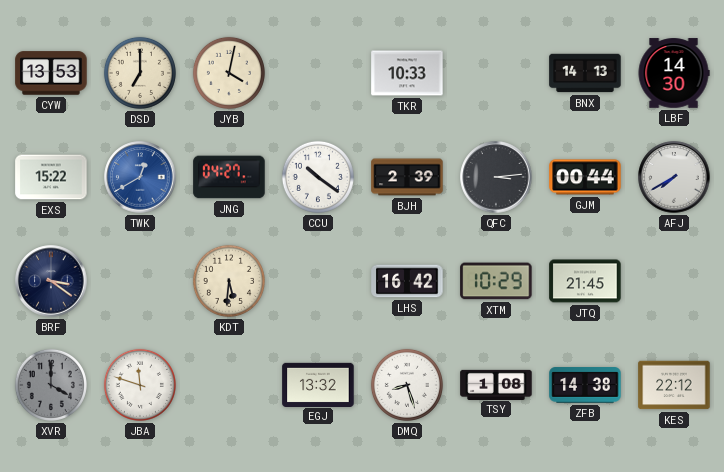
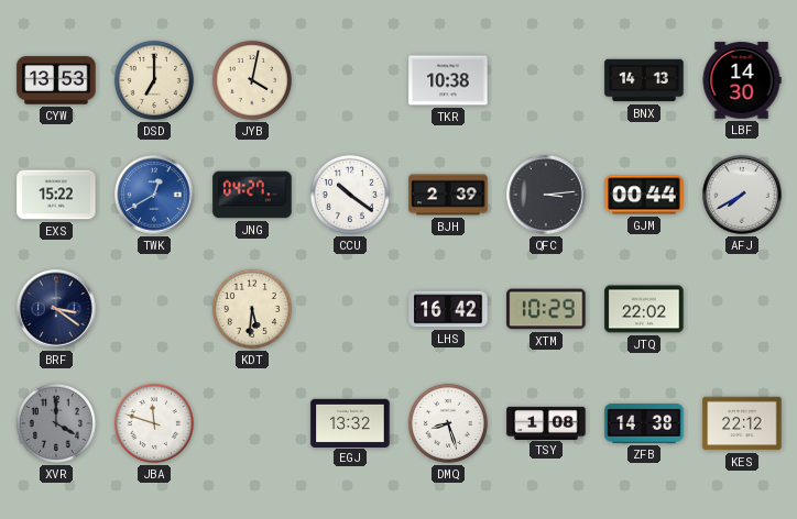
TKR: 10:33 -> 10:38 (448, 80)
JTQ: 21:45 -> 22:02 (644, 309)
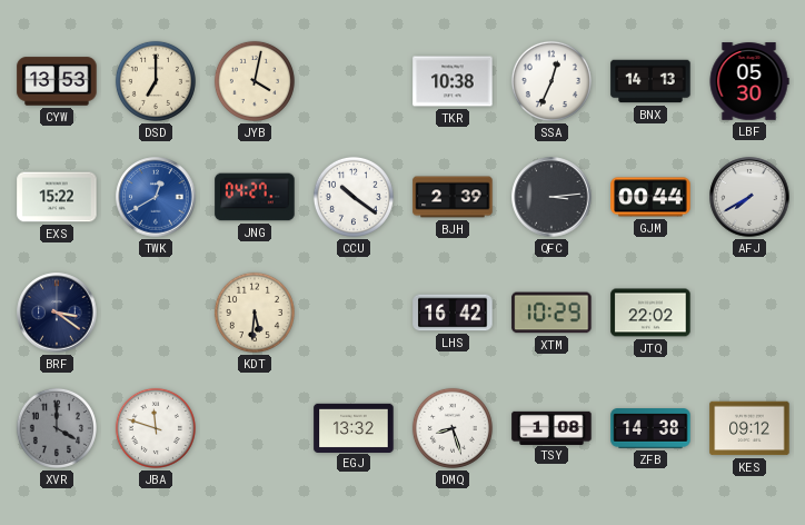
SSA: none -> 12:34 (551, 81)
LBF: 14:30 -> 05:30 (749, 81)
KES: 22:12 -> 09:12 (749, 428)
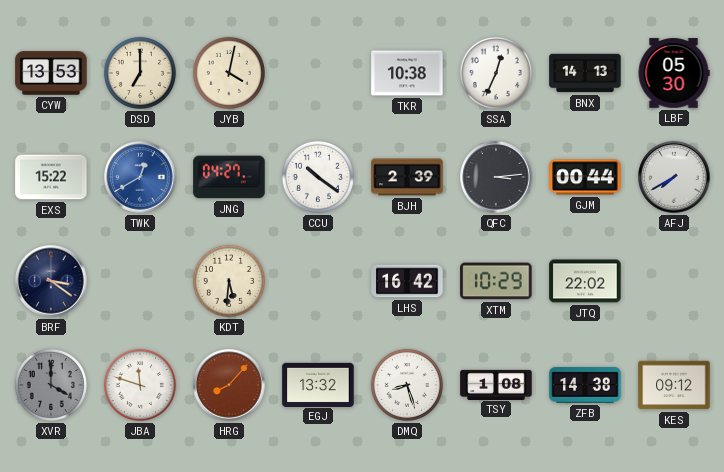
HRG: none -> 8:07 (229, 385)
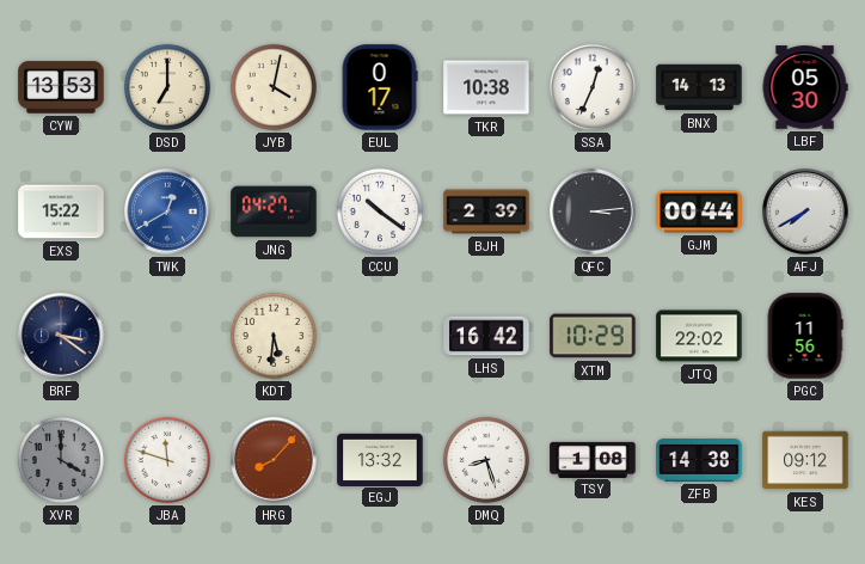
EUL: none -> 0:17 (380, 87)
PGC: none -> 11:56 (805, 336)
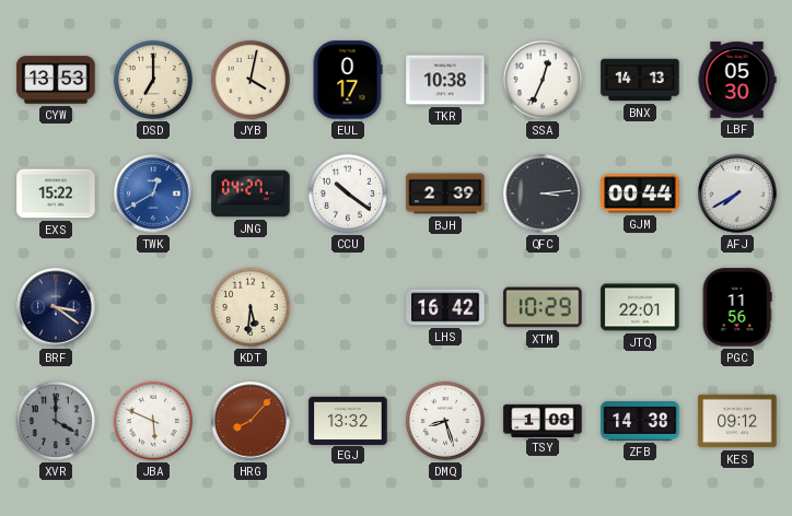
JTQ: 22:02 -> 22:01 (640, 307)
JBA: 11:48 -> 5:49 (153, 421)
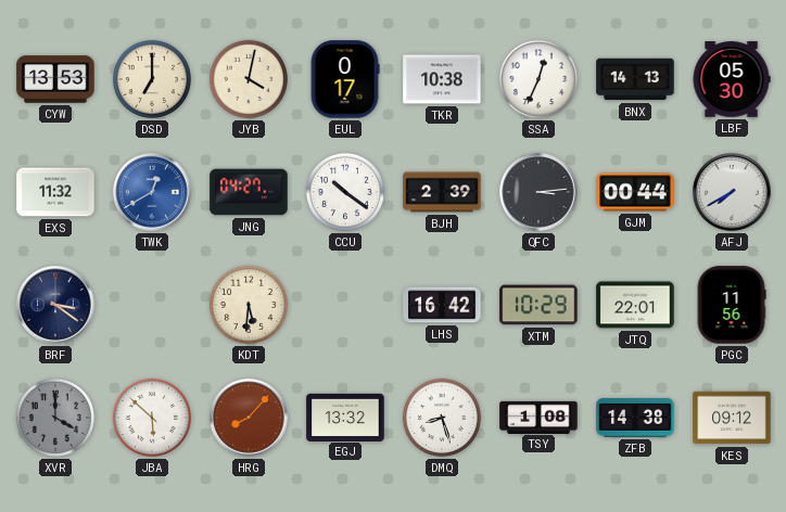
EXS: 15:22 -> 11:32 (55, 192)
JBA: 5:49 -> 5:52 (152, 418)
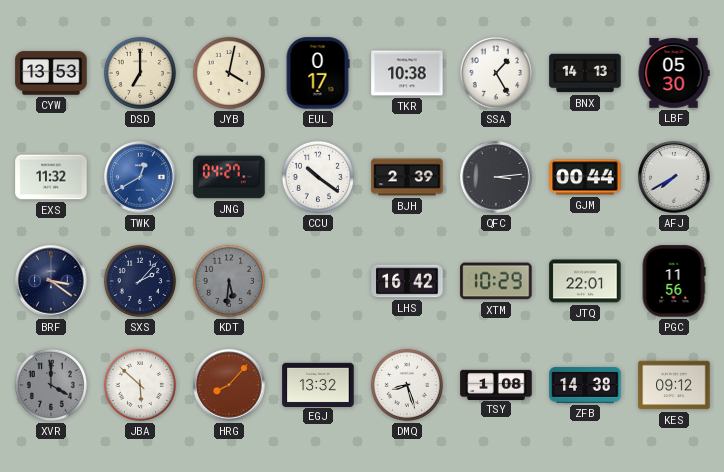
SSA: 12:34 -> 1:25 (496, 73)
SXS: none -> 2:07 (140, 281)
KDT dial: cream -> grey (229, 281)
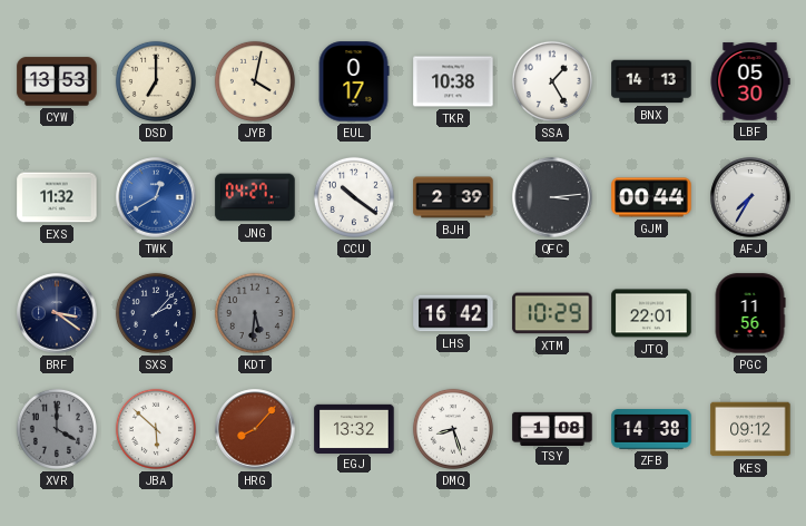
AFJ: 7:40 -> 7:35 (750, 197)
